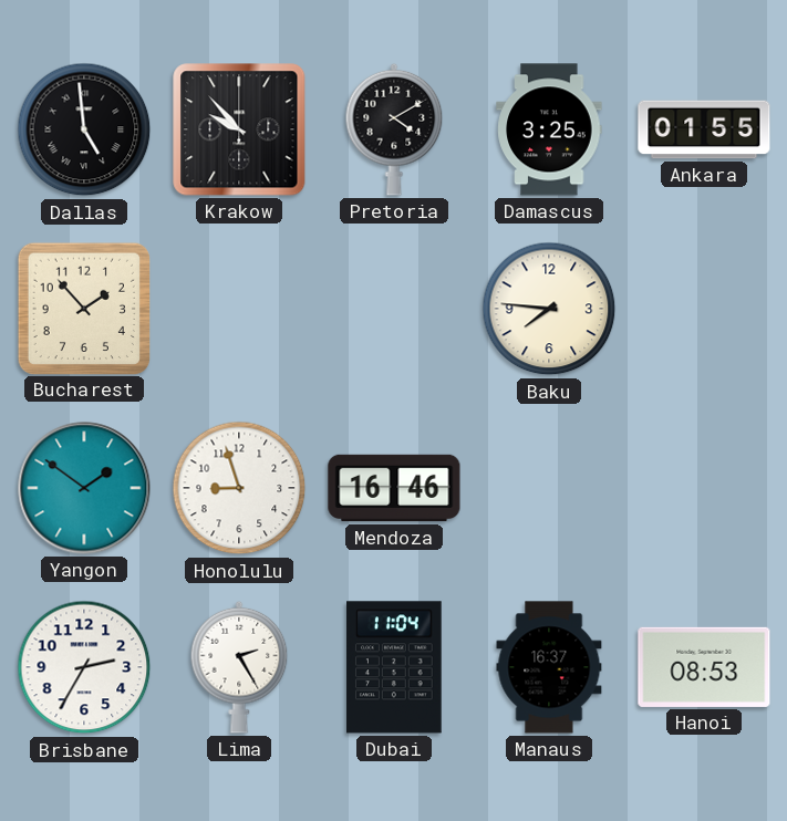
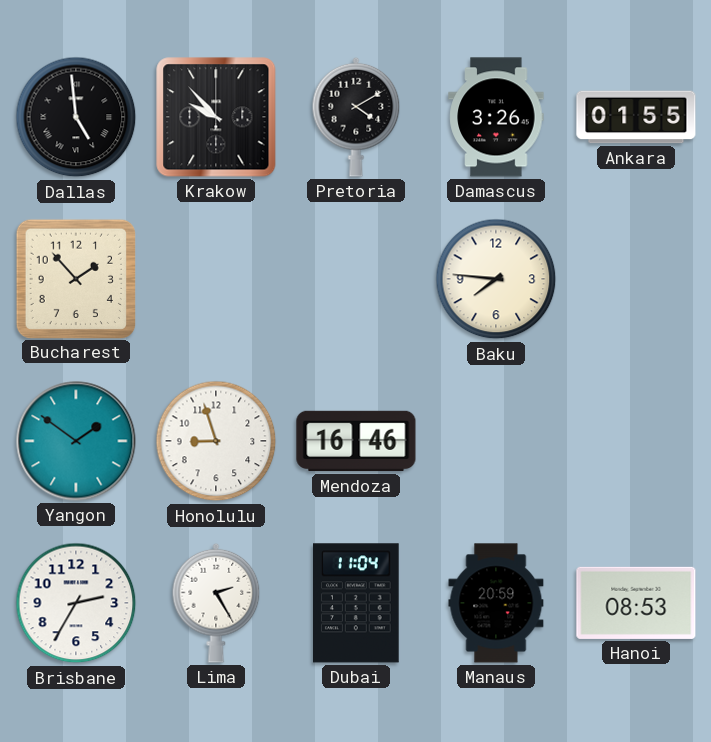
Damascus: 3:25 -> 3:26 (496, 117)
Manaus: 16:37 -> 20:59 (496, 603)
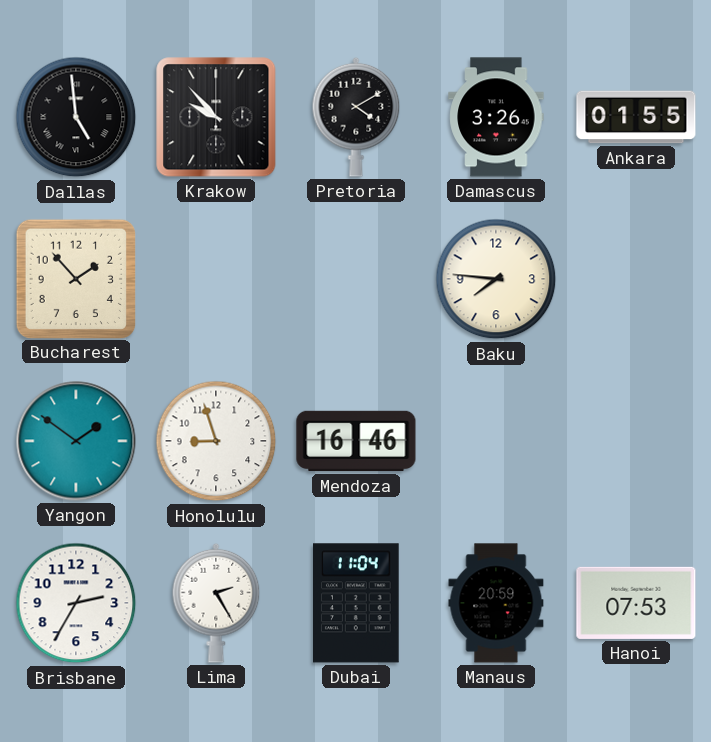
Hanoi: 08:53 -> 07:53 (636, 603)
